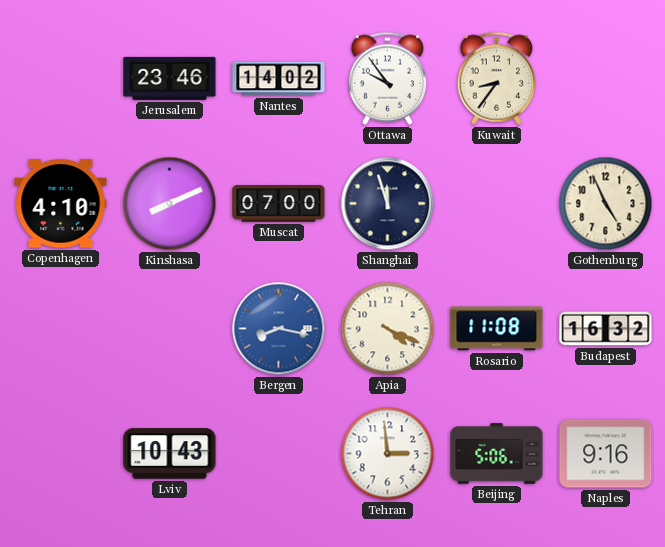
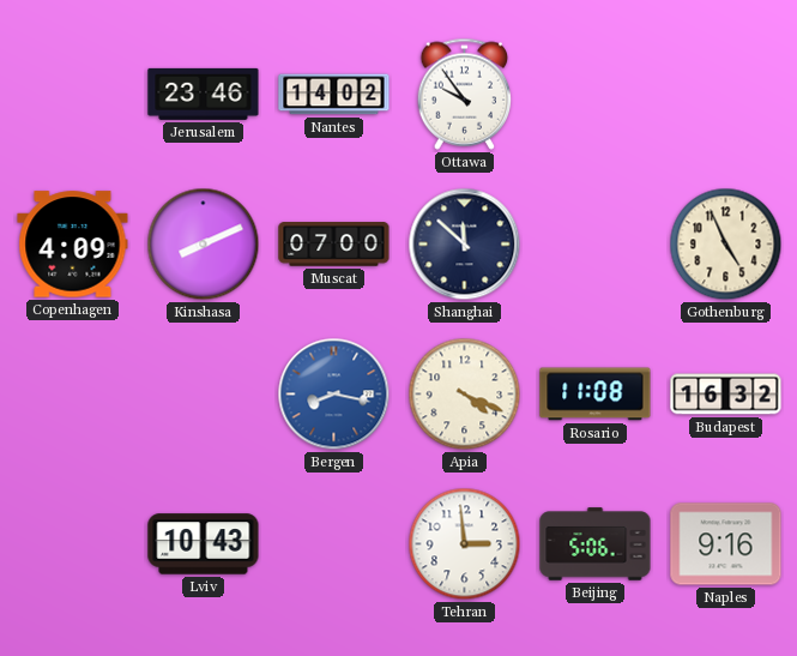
Kuwait: 8:36 -> none (497, 78)
Copenhagen: 4:10 -> 4:09 (73, 245)
Shanghai: 11:57 -> 11:52 (465, 245)
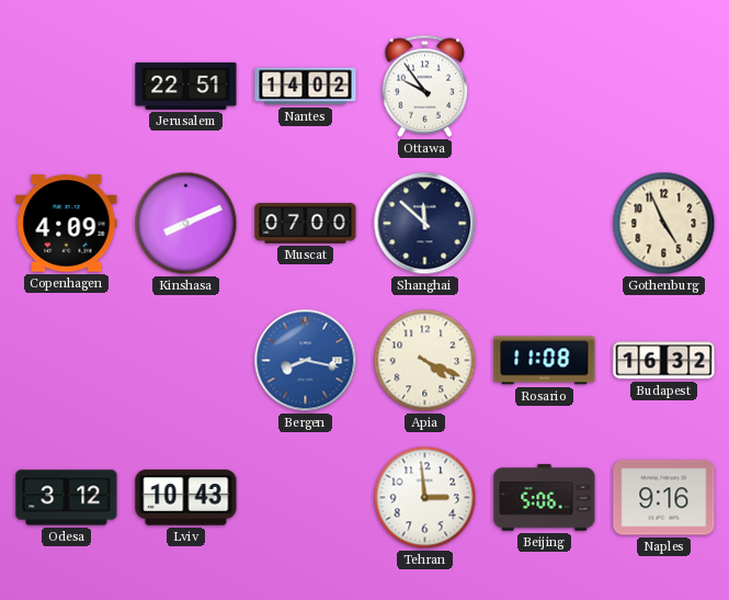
Jerusalem: 23:46 -> 22:51 (186, 86)
Odesa: none -> 3:12 (67, 498)
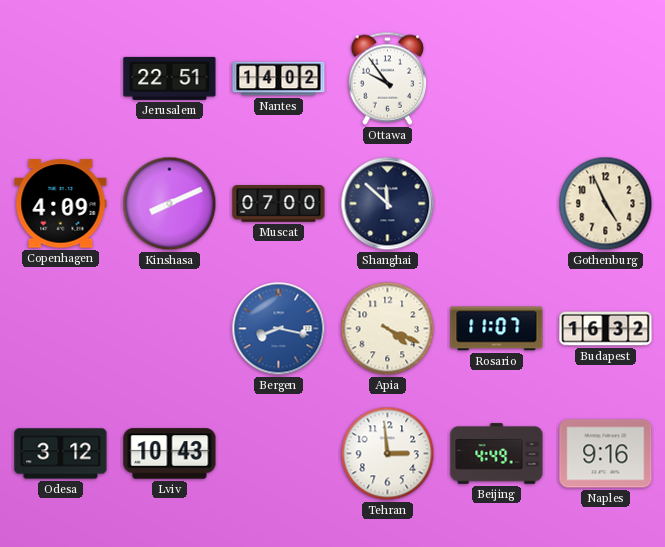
Rosario: 11:08 -> 11:07 (497, 329)
Beijing: 5:06 -> 4:49 (497, 454)
